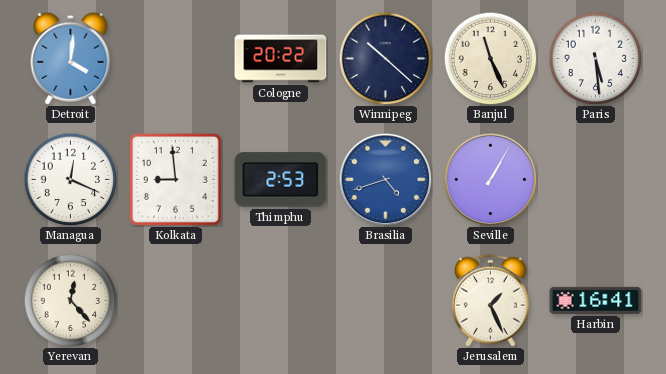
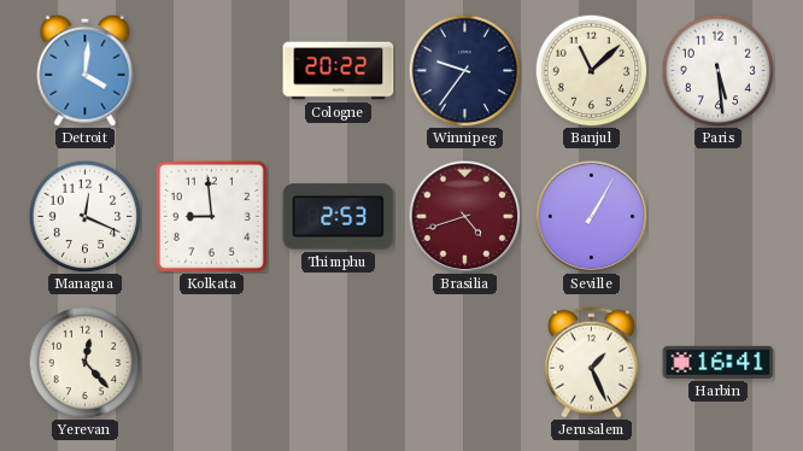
Winnipeg: 10:22 -> 9:36 (464, 70)
Banjul: 11:26 -> 11:08 (591, 70)
Brasilia dial: blue -> burgundy (464, 216)
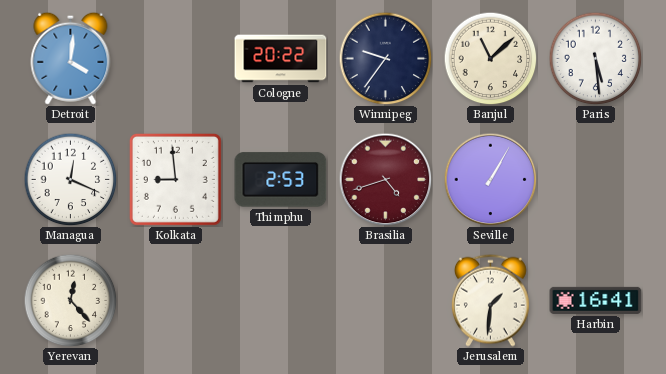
Jerusalem: 1:26 -> 1:31 (490, 300)
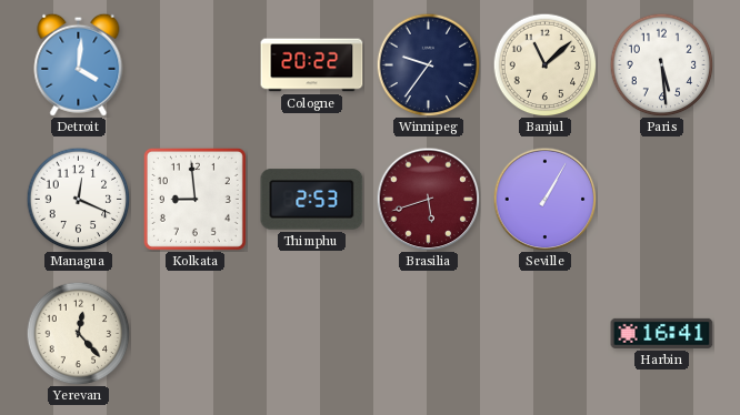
Brasilia: 4:42 -> 5:42 (428, 199)
Jerusalem: 1:31 -> none (490, 300)
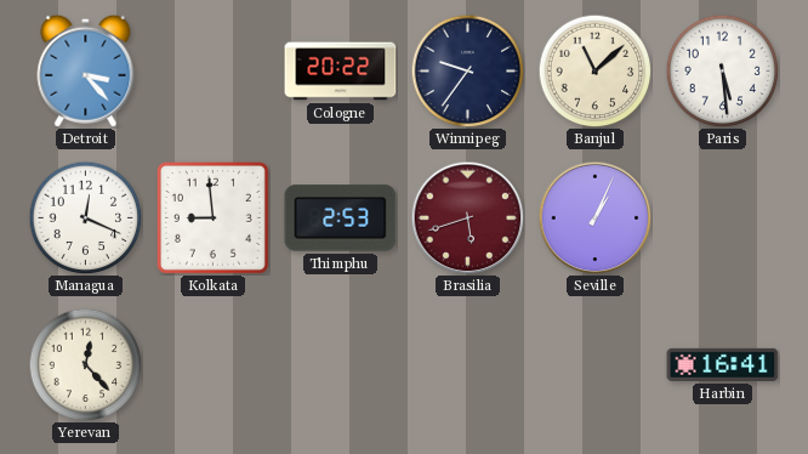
Detroit: 4:01 -> 3:23 (86, 70)
Seville: 1:05 -> 1:04 (594, 217)
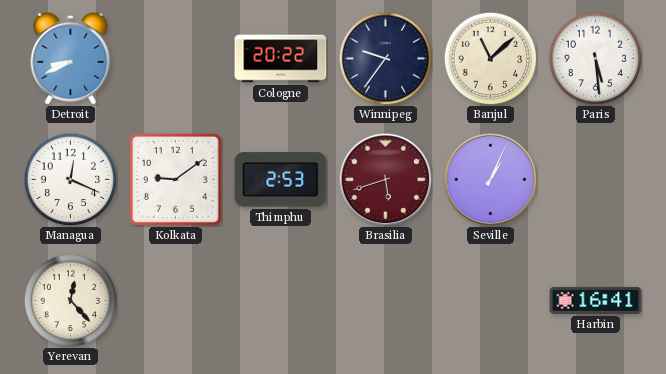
Detroit: 3:23 -> 8:41 (71, 58)
Kolkata: 8:59 -> 9:09 (175, 179)
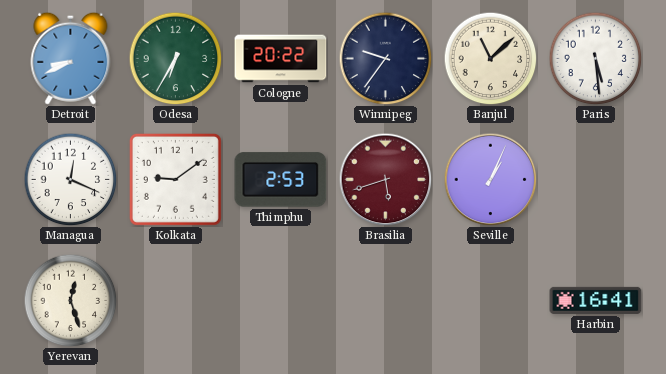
Odesa: none -> 6:35 (175, 58)
Yerevan: 12:23 -> 12:27 (70, 300)
